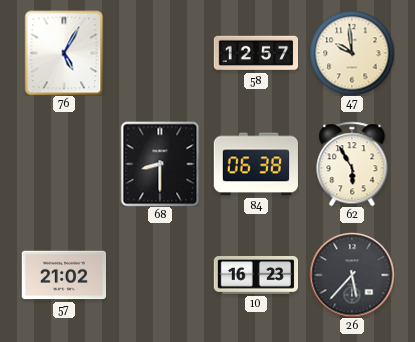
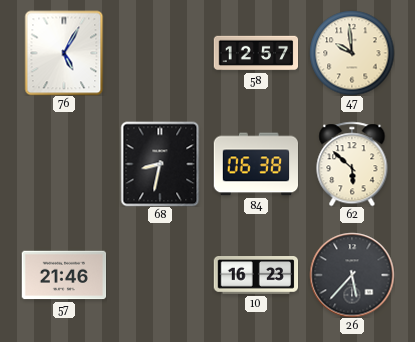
68: 8:30 -> 8:32 (160, 164)
62: 5:55 -> 5:52 (352, 164)
57: 21:02 -> 21:46 (64, 275)
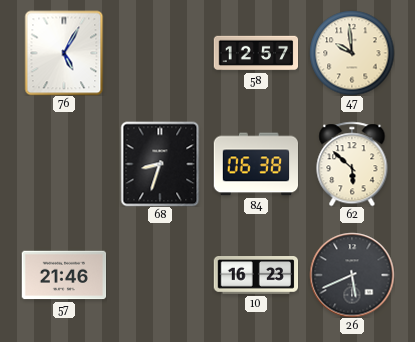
68: 8:32 -> 8:33 (160, 164)
26: 5:37 -> 5:41 (352, 275)
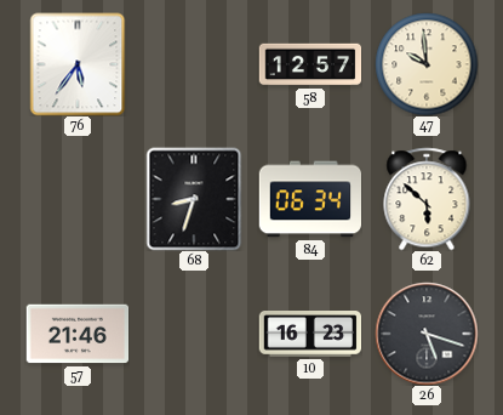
76: 5:05 -> 5:36 (78, 64)
84: 06:38 -> 06:34 (310, 199)
26: 5:41 -> 5:18 (427, 334)
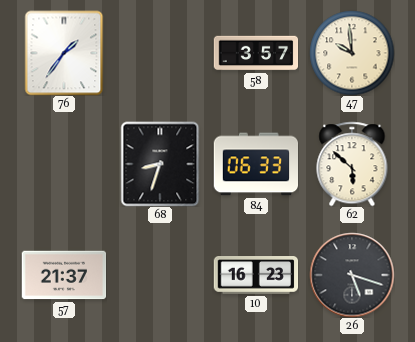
76: 5:36 -> 1:36 (64, 53)
58: 12:57 -> 3:57 (256, 53)
84: 06:34 -> 06:33 (256, 164)
57: 21:46 -> 21:37 (64, 275)
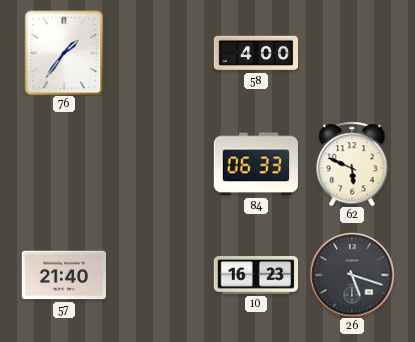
58: 3:57 -> 4:00 (256, 53)
47: 9:59 -> none (352, 53)
68: 8:33 -> none (160, 164)
62: 5:52 -> 5:49 (352, 164)
57: 21:37 -> 21:40 (64, 275)
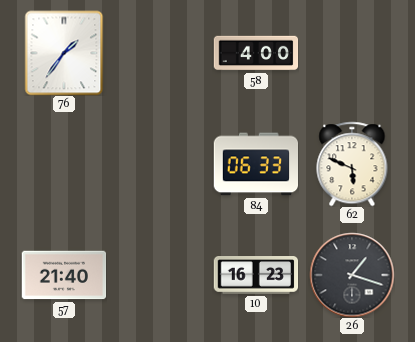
26: 5:18 -> 1:18 (352, 275)
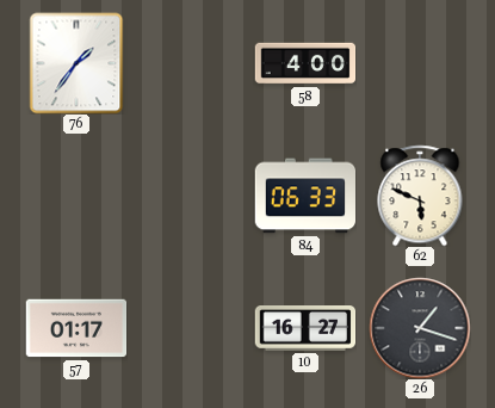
57: 21:40 -> 01:17 (76, 328)
10: 16:23 -> 16:27 (305, 329)
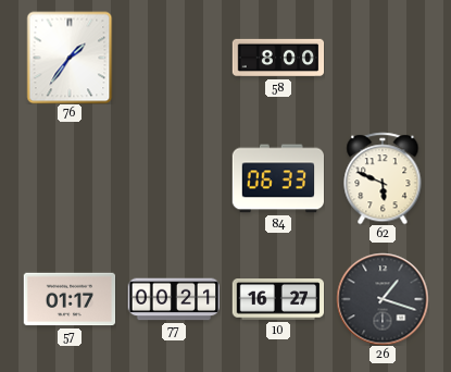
58: 4:00 -> 8:00 (278, 58)
77: none -> 00:21 (174, 299)
